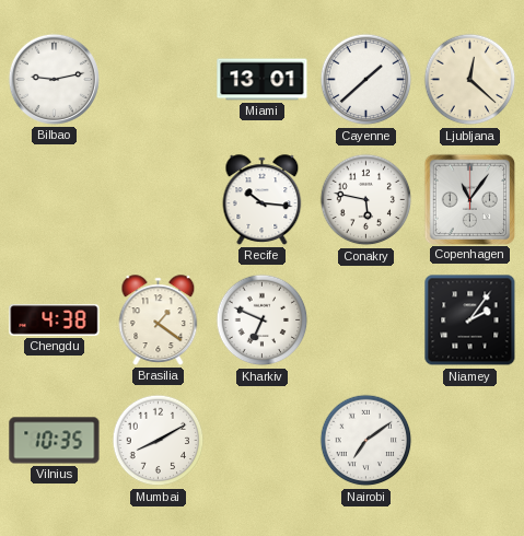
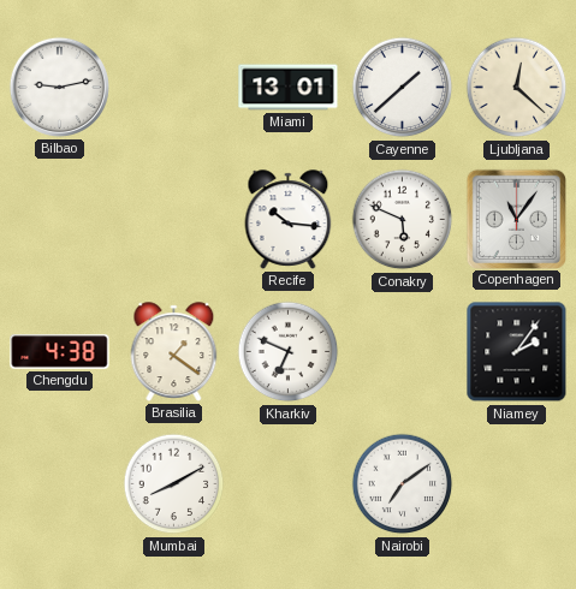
Conakry: 5:47 -> 5:49 (403, 220)
Vilnius: 10:35 -> none (55, 441)
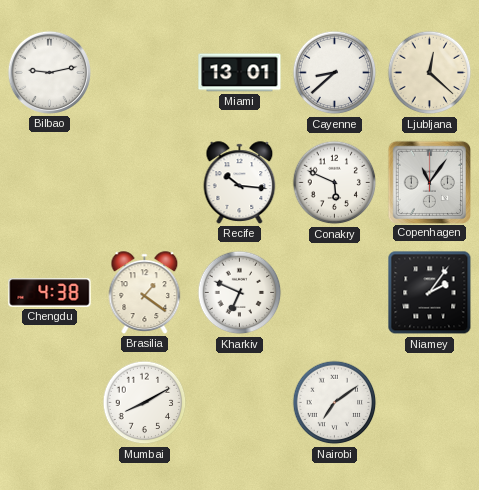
Cayenne: 1:38 -> 8:38 (335, 73)
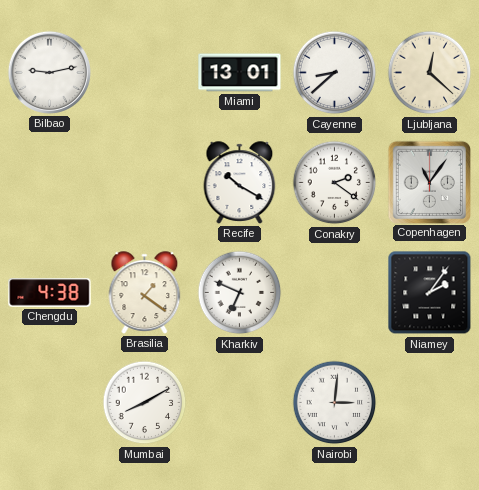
Recife: 10:16 -> 10:20 (240, 183)
Conakry: 5:49 -> 2:21 (335, 183)
Nairobi: 7:09 -> 3:01 (335, 403)
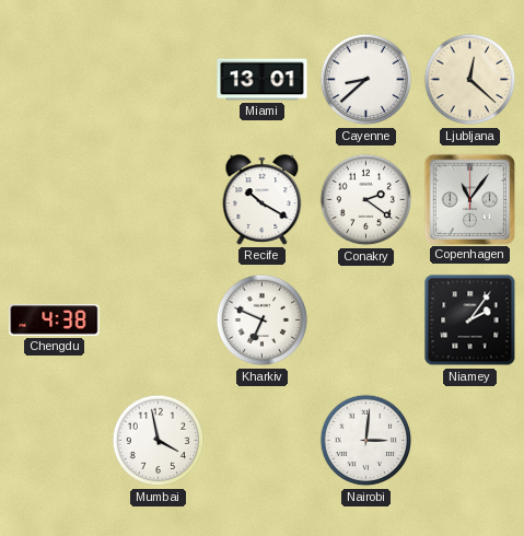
Bilbao: 9:13 -> none (49, 72)
Brasilia: 1:21 -> none (145, 293)
Mumbai: 8:10 -> 3:58 (159, 441)
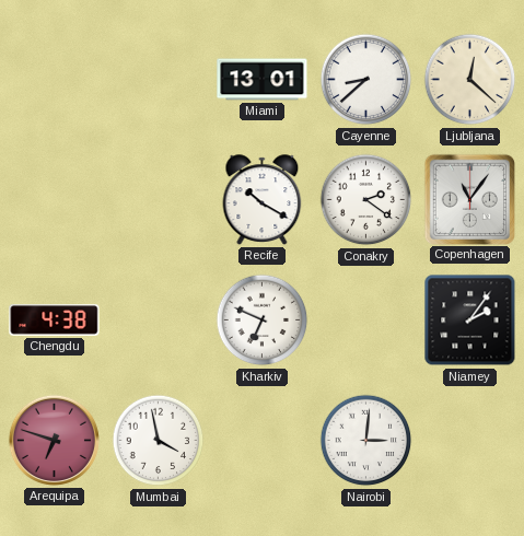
Arequipa: none -> 6:48 (54, 440)
